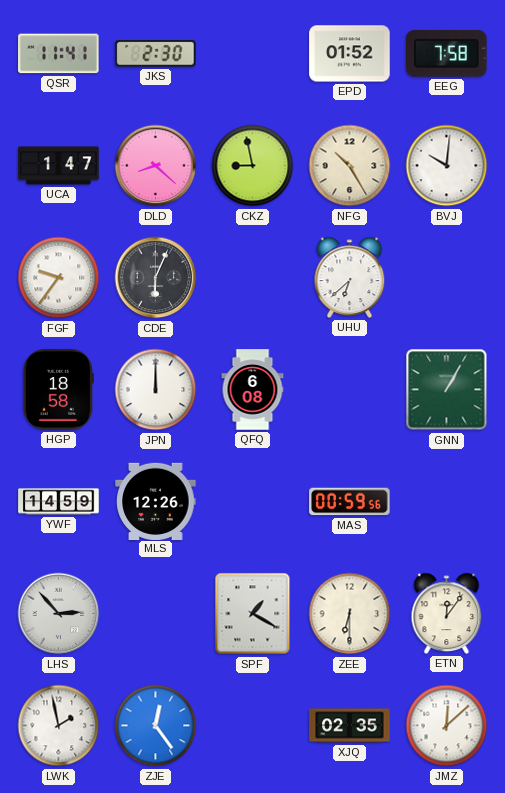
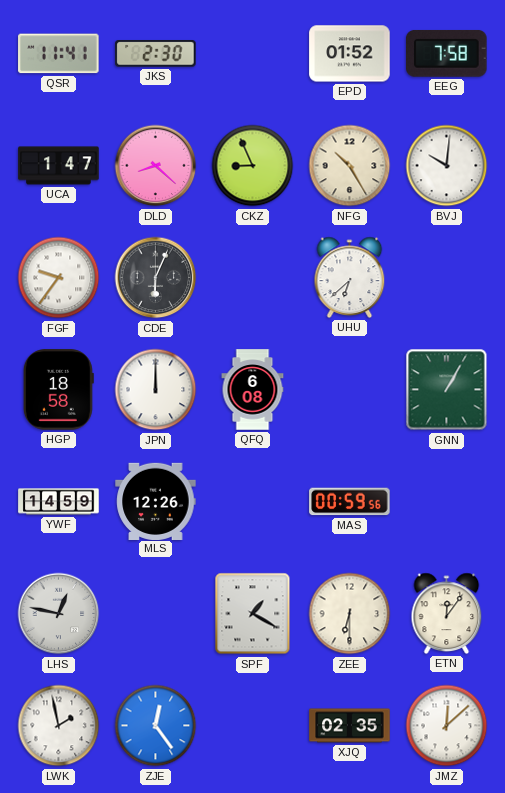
CKZ: 8:58 -> 8:56 (253, 166)
LHS: 2:53 -> 12:47 (59, 614)
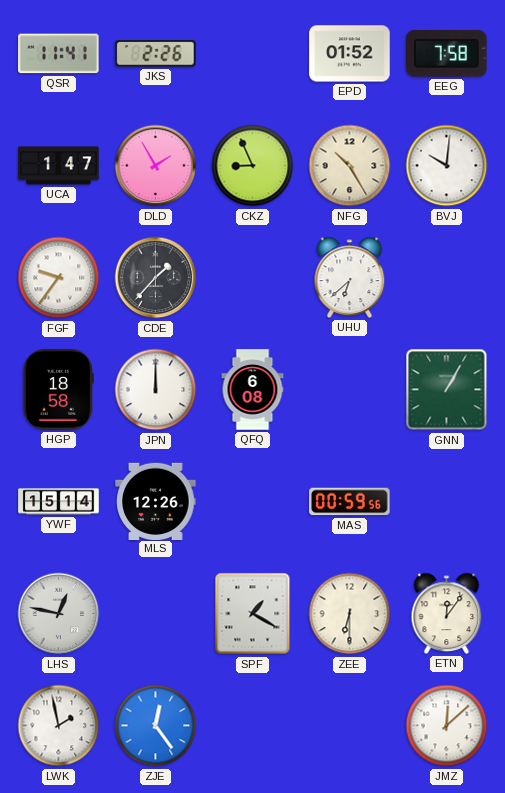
JKS: 2:30 -> 2:26 (156, 54)
DLD: 8:22 -> 1:55 (156, 166)
CDE: 6:04 -> 1:37 (156, 278)
YWF: 14:59 -> 15:14 (59, 502)
XJQ: 02:35 -> none (350, 726)
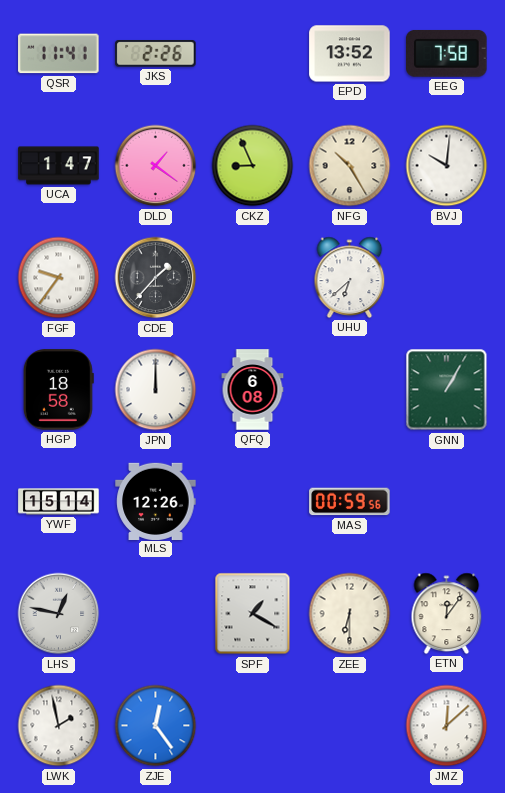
EPD: 01:52 -> 13:52 (350, 54)
DLD: 1:55 -> 1:21 (156, 166)
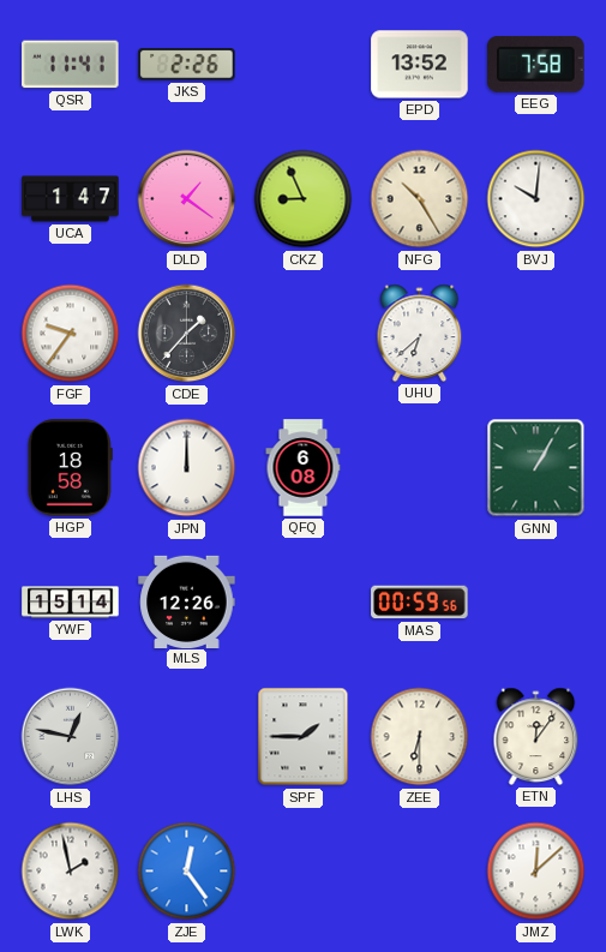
SPF: 1:20 -> 1:45 (304, 737)
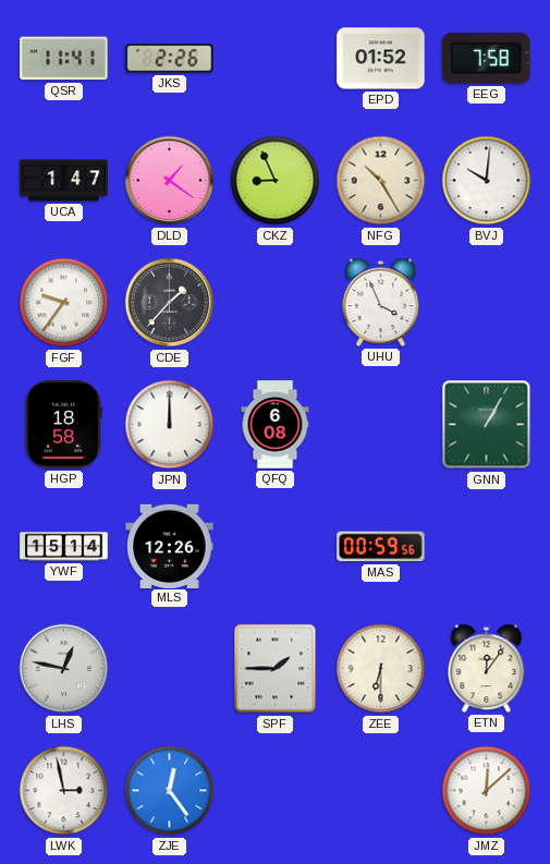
EPD: 13:52 -> 01:52 (381, 59)
UHU: 6:38 -> 3:56 (381, 302)
LWK: 1:58 -> 2:58 (64, 791)
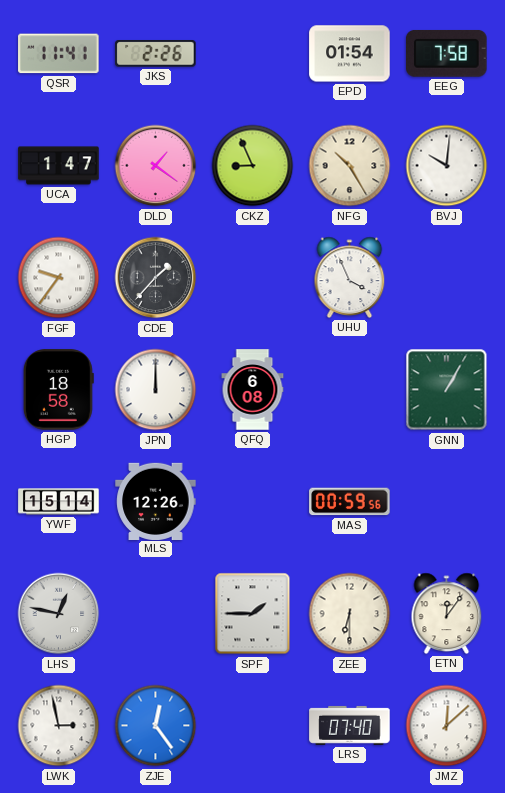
EPD: 01:52 -> 01:54 (350, 54)
LRS: none -> 07:40 (350, 725)
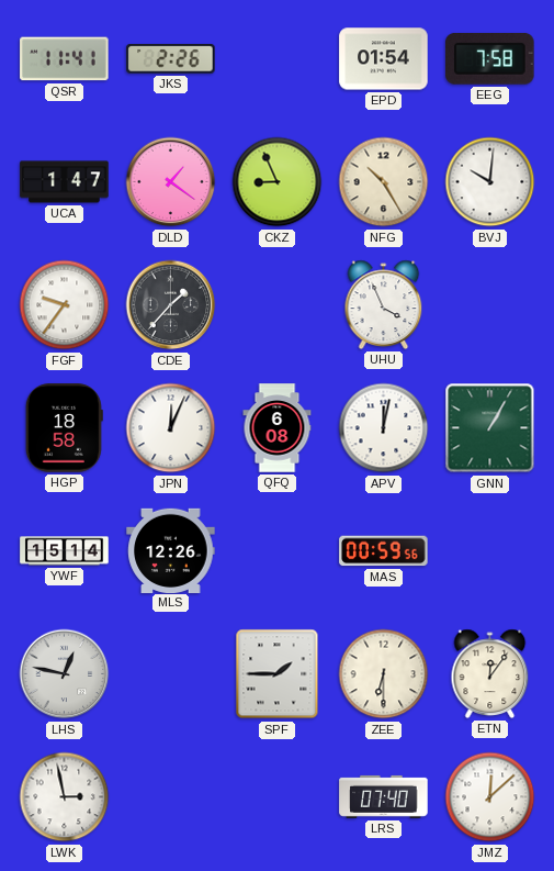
JPN: 12:00 -> 12:04 (171, 428)
APV: none -> 12:02 (384, 428)
ZJE: 12:24 -> none (156, 726)
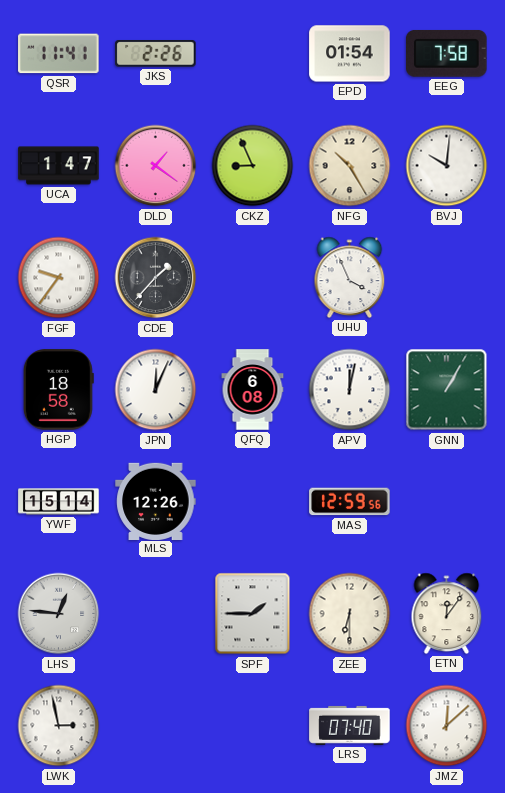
MAS: 00:59 -> 12:59 (350, 502)
LHS: 12:47 -> 12:46 (59, 614)
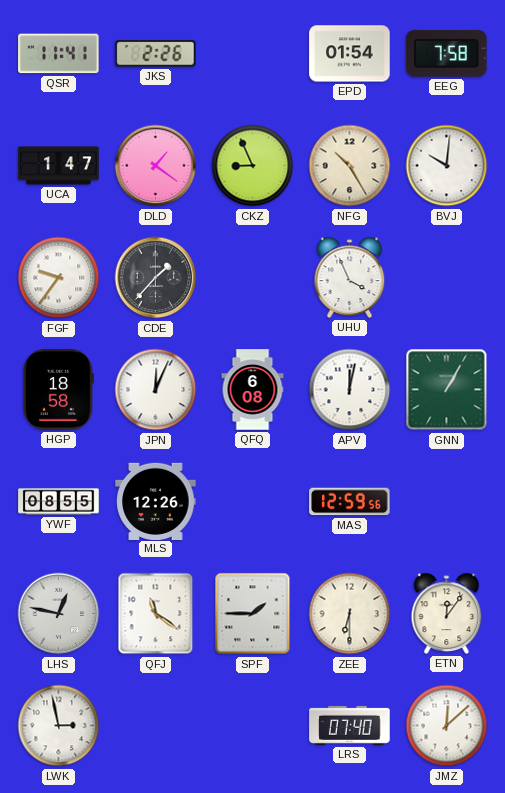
YWF: 15:14 -> 08:55 (59, 502)
LHS: 12:46 -> 12:47 (59, 614)
QFJ: none -> 11:21 (156, 614)
